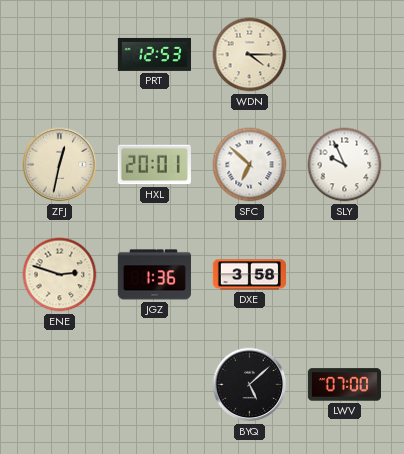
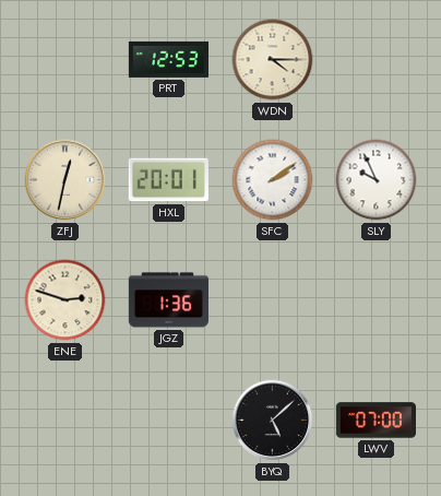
SFC: 6:52 -> 2:09 (273, 180)
DXE: 3:58 -> none (249, 275)
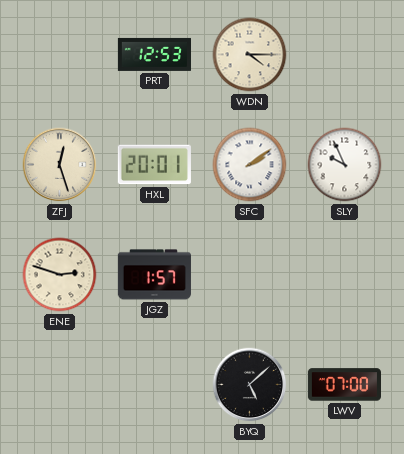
ZFJ: 12:32 -> 12:27 (60, 165)
JGZ: 1:36 -> 1:57 (154, 275)
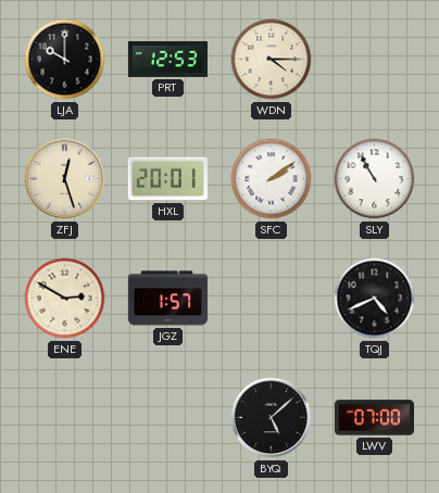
LJA: none -> 10:00 (65, 60)
SLY: 9:56 -> 10:55 (375, 179)
ENE: 2:48 -> 2:50 (65, 299)
TQJ: none -> 4:41 (375, 299)
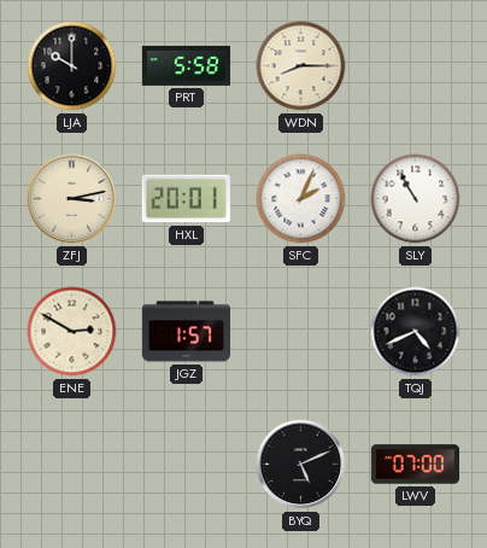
PRT: 12:53 -> 5:58 (186, 65)
WDN: 4:15 -> 8:15 (301, 66)
ZFJ: 12:27 -> 3:13 (72, 199)
SFC: 2:09 -> 2:04 (301, 199)
BYQ: 5:08 -> 5:11 (301, 465)
